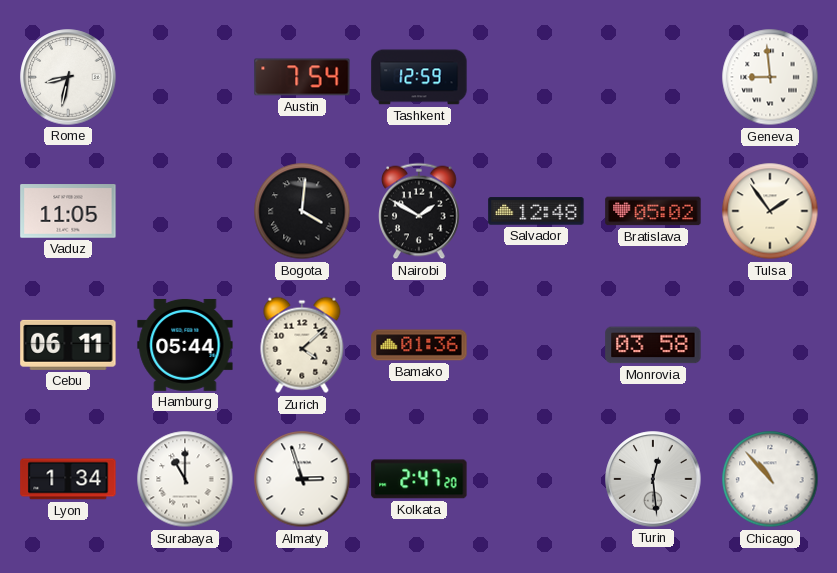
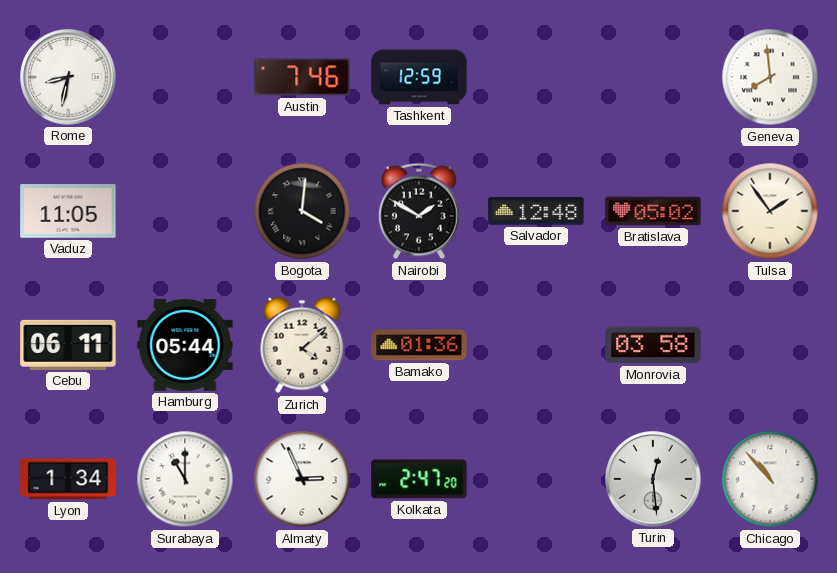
Austin: 7:54 -> 7:46 (302, 77)
Geneva: 8:59 -> 7:59 (770, 77)
Almaty: 2:57 -> 2:56 (302, 479)
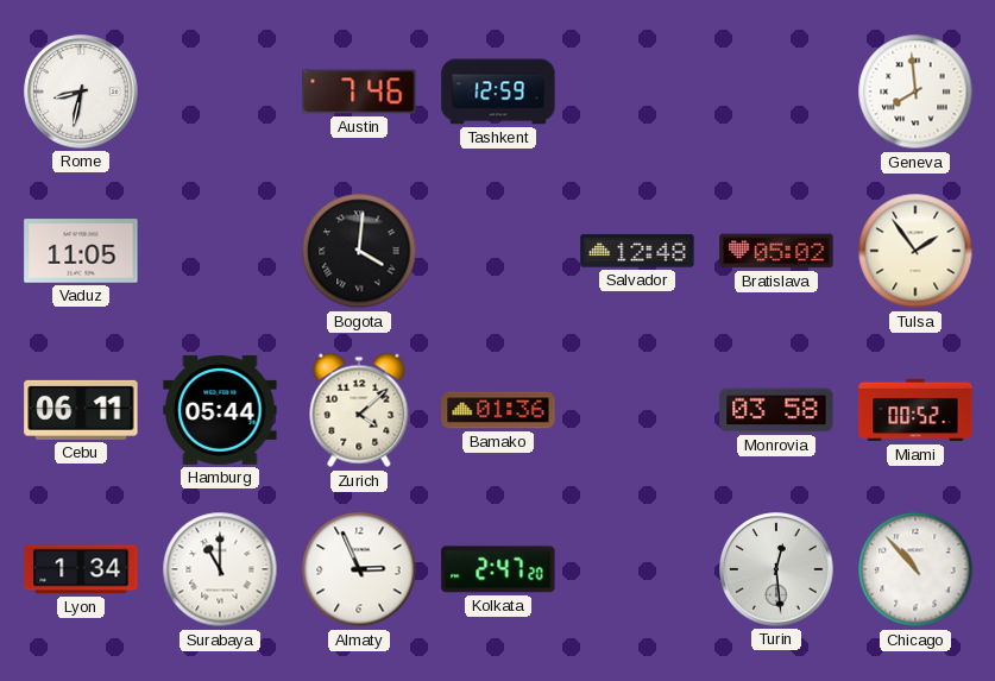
Nairobi: 1:50 -> none (419, 211)
Miami: none -> 00:52 (915, 410)
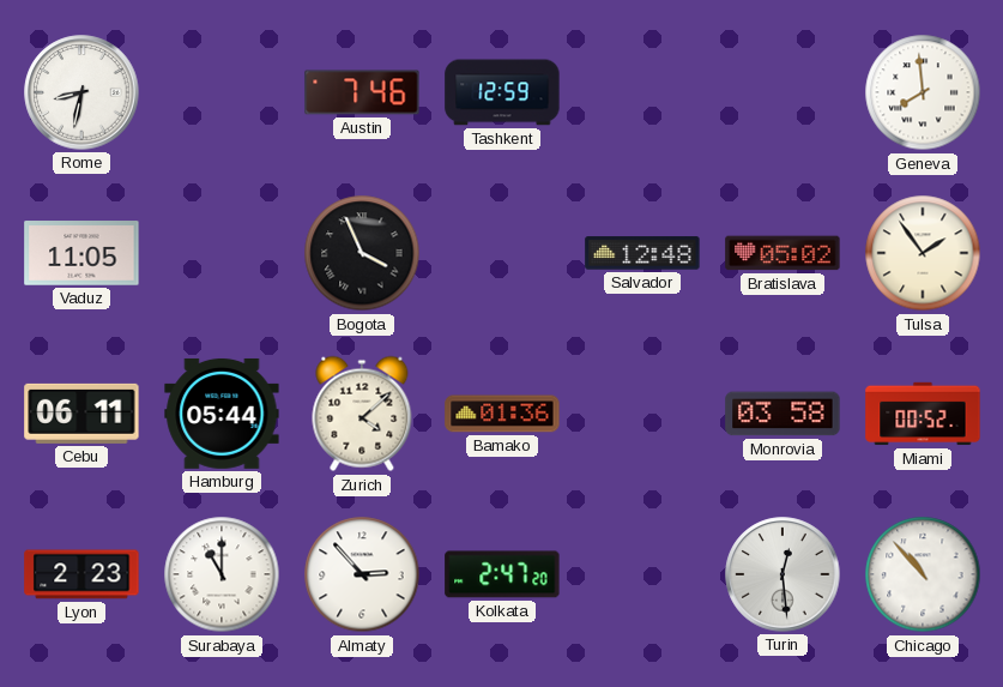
Bogota: 4:01 -> 3:56 (362, 253)
Lyon: 1:34 -> 2:23 (81, 574)
Almaty: 2:56 -> 2:53 (362, 574)
